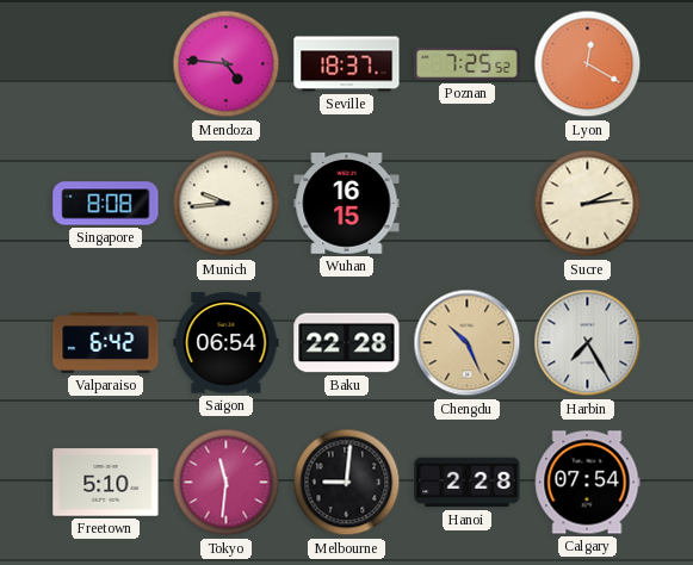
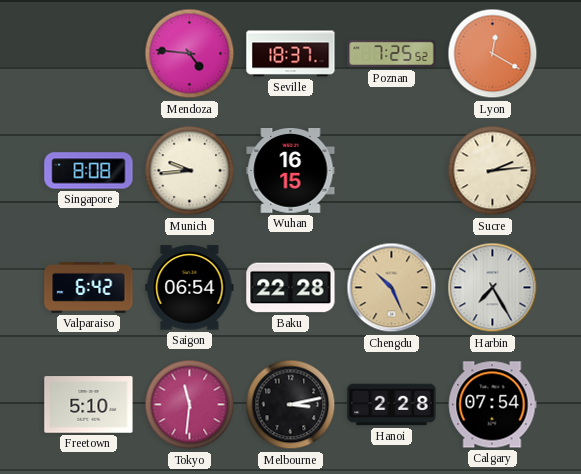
Melbourne: 9:01 -> 3:13 (291, 405)
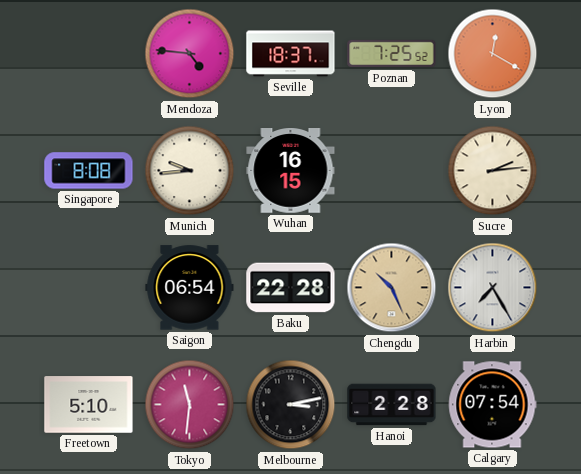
Valparaiso: 6:42 -> none (89, 287)
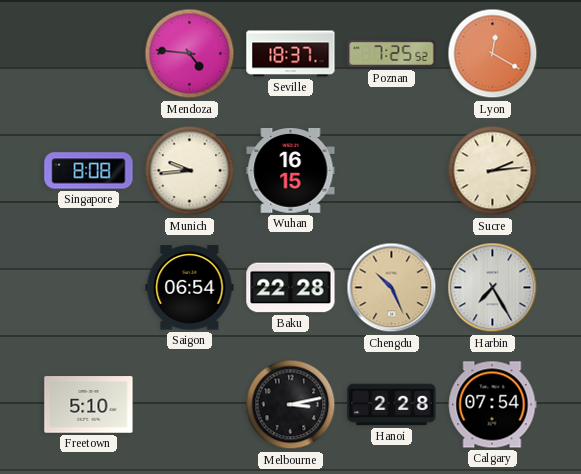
Tokyo: 11:31 -> none (190, 405)
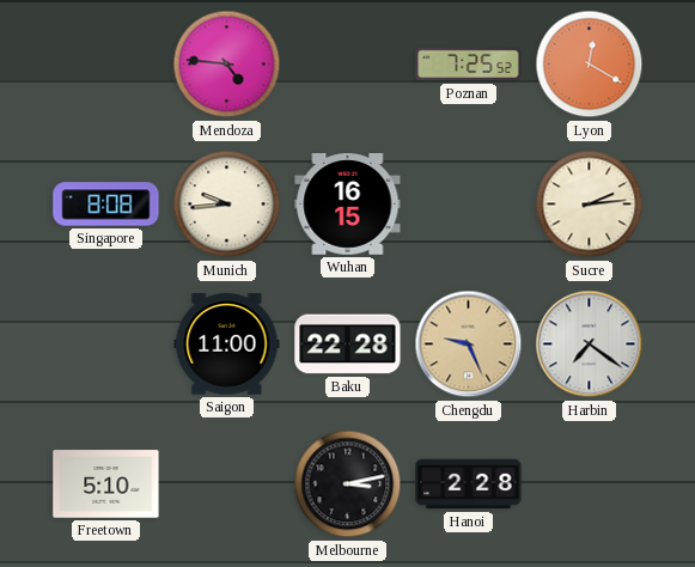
Seville: 18:37 -> none (291, 54)
Saigon: 06:54 -> 11:00 (227, 345)
Chengdu: 10:26 -> 9:26 (469, 345)
Harbin: 7:25 -> 7:21 (590, 345)
Calgary: 07:54 -> none (492, 405)
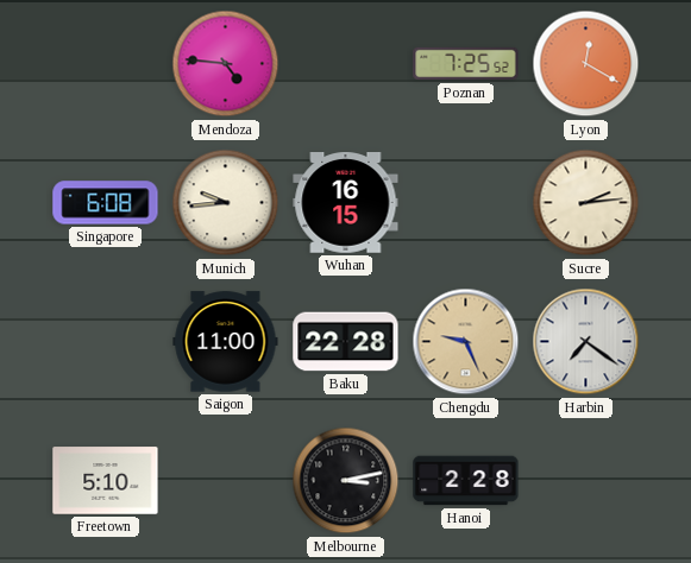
Singapore: 8:08 -> 6:08 (106, 203)
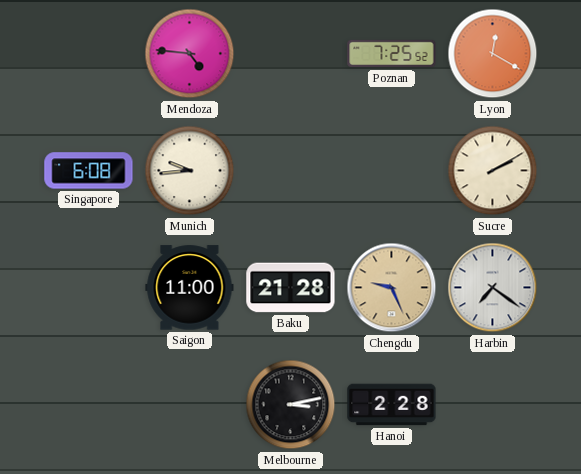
Wuhan: 16:15 -> none (346, 203)
Sucre: 2:14 -> 2:10 (493, 171)
Baku: 22:28 -> 21:28 (291, 288)
Freetown: 5:10 -> none (106, 481)
